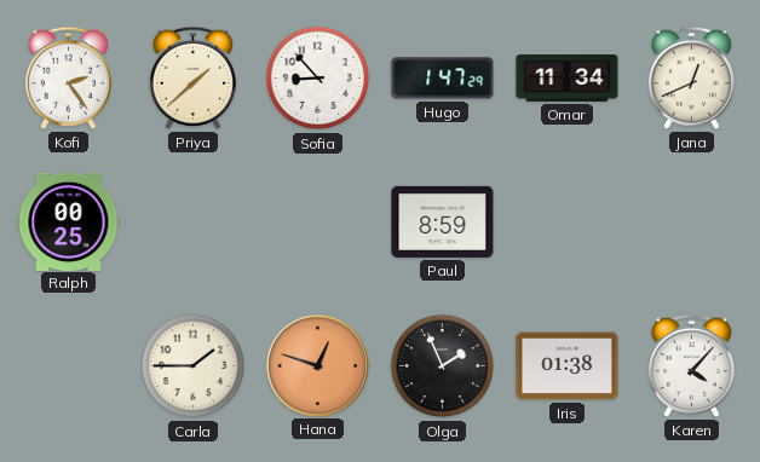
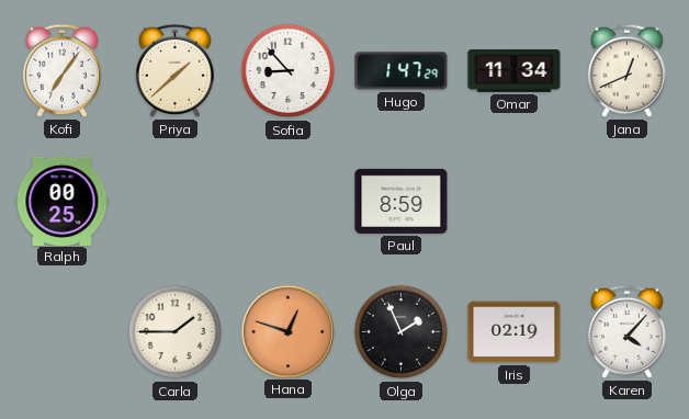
Kofi: 2:24 -> 7:06 (61, 70)
Iris: 01:38 -> 02:19 (515, 332)
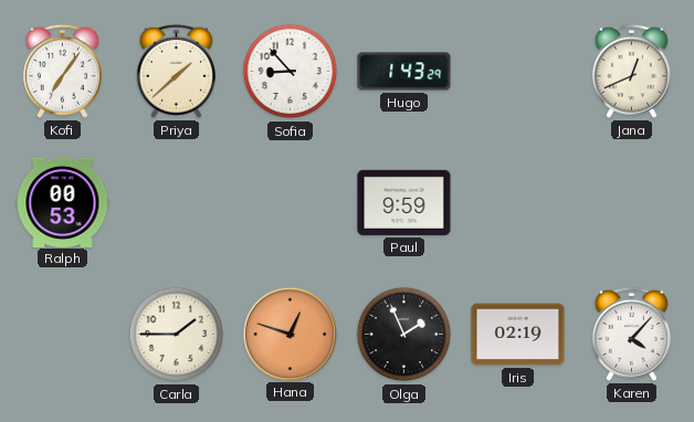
Hugo: 1:47 -> 1:43 (404, 72)
Omar: 11:34 -> none (515, 71)
Ralph: 00:25 -> 00:53 (63, 202)
Paul: 8:59 -> 9:59 (404, 202)
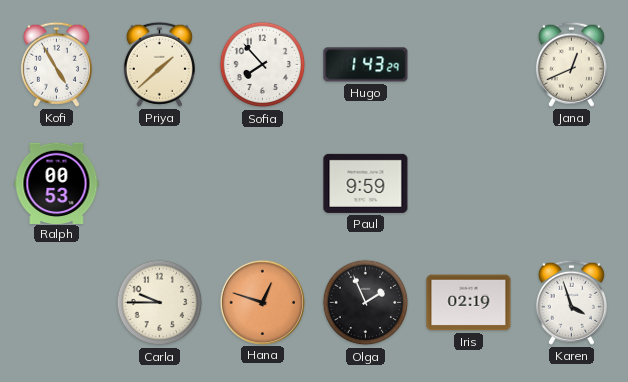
Kofi: 7:06 -> 4:55 (56, 64)
Sofia: 8:53 -> 7:53 (263, 65)
Carla: 1:45 -> 9:45 (160, 303)
Karen: 4:07 -> 3:57 (571, 302)
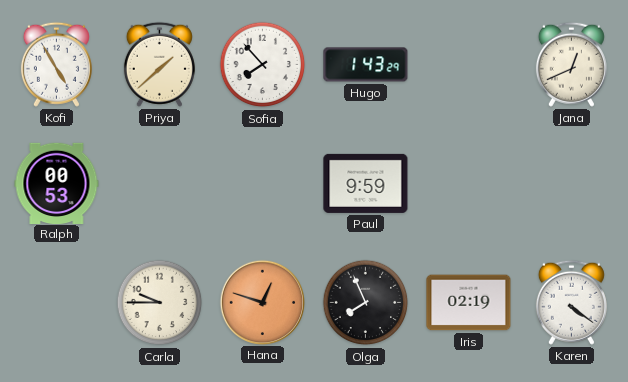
Olga: 1:56 -> 7:56 (366, 303)
Karen: 3:57 -> 4:21 (571, 302)
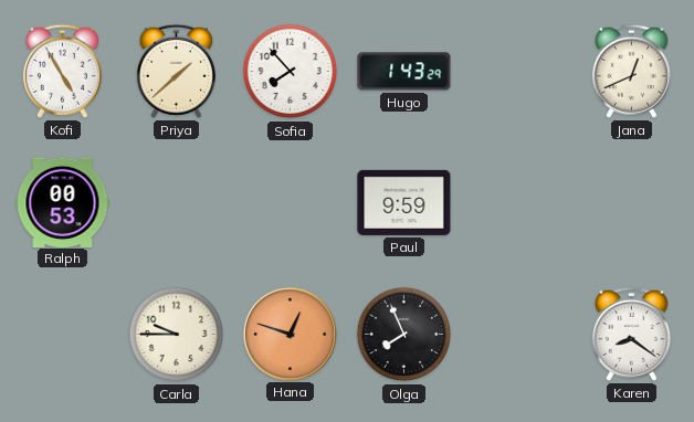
Iris: 02:19 -> none (469, 303)
Karen: 4:21 -> 8:21 (631, 334)
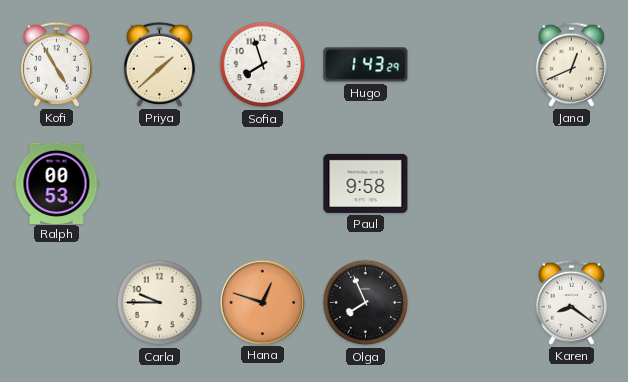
Sofia: 7:53 -> 7:57 (263, 65)
Paul: 9:59 -> 9:58 (366, 183)
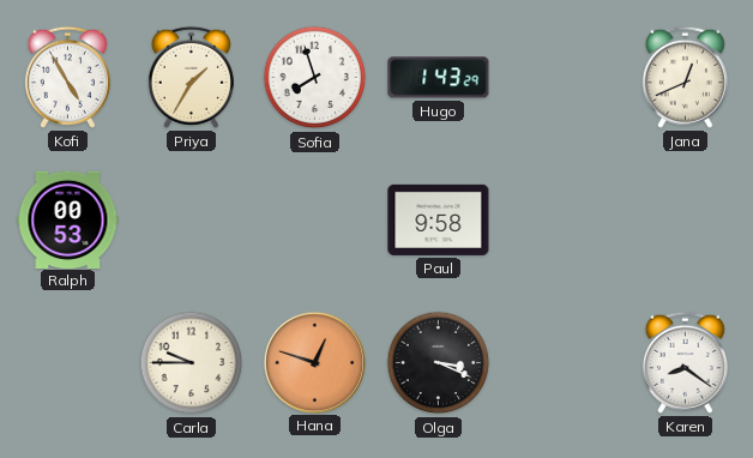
Priya: 1:38 -> 1:35 (191, 77)
Olga: 7:56 -> 3:19 (439, 363)
